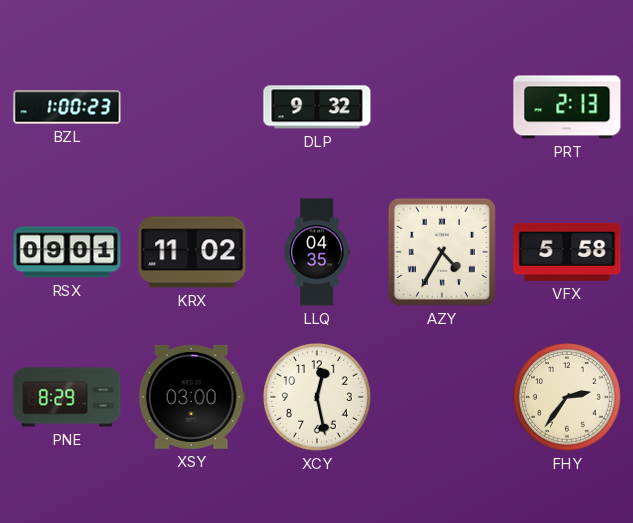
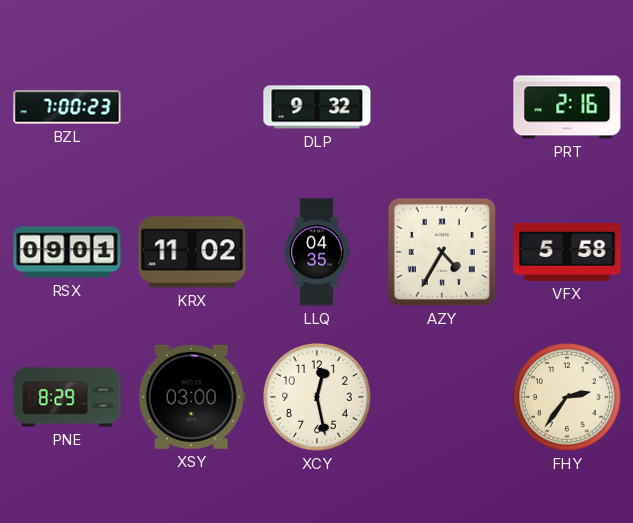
BZL: 1:00 -> 7:00 (67, 107)
PRT: 2:13 -> 2:16 (567, 107)
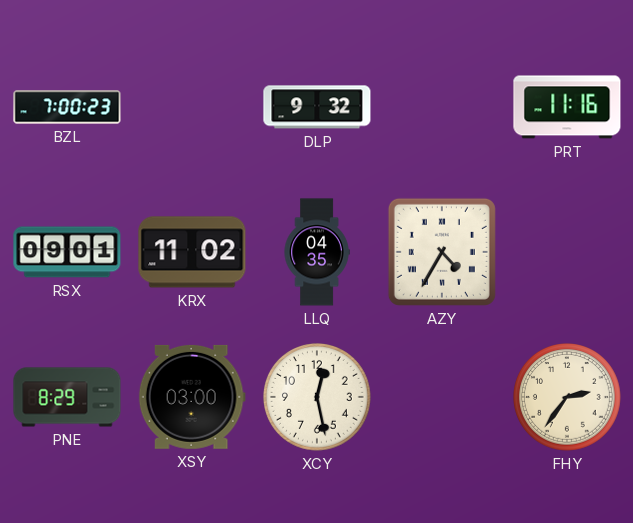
PRT: 2:16 -> 11:16 (567, 107)
VFX: 5:58 -> none (567, 252)
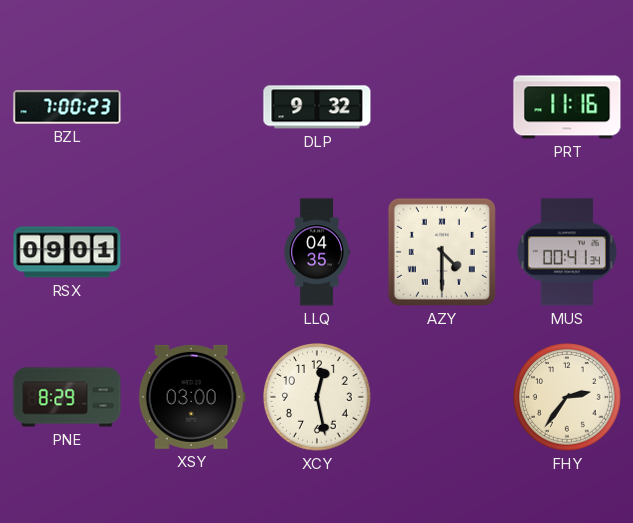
KRX: 11:02 -> none (192, 252)
AZY: 4:35 -> 4:30 (442, 252)
MUS: none -> 00:41 (567, 252)
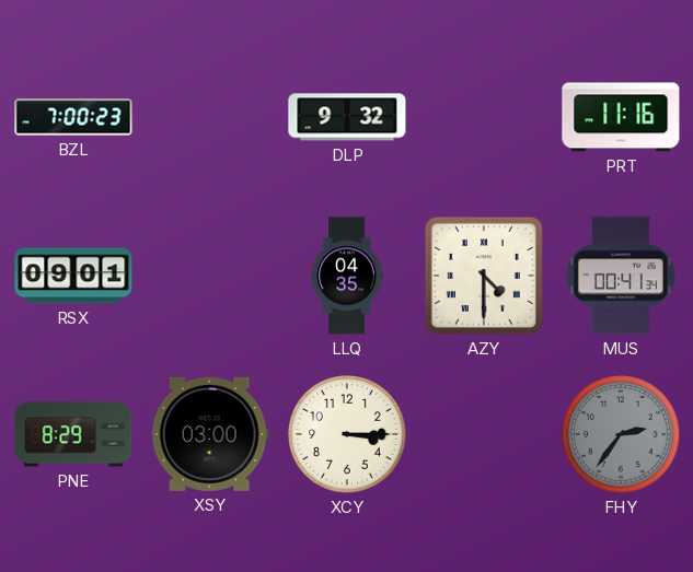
XCY: 12:28 -> 3:15 (348, 435)
FHY dial: cream -> grey (622, 435)
